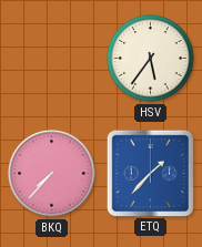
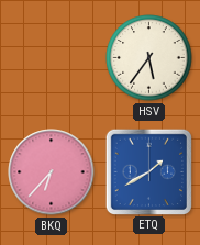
BKQ: 7:37 -> 6:37 (52, 172)
ETQ: 1:37 -> 1:40 (148, 171)
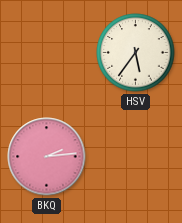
BKQ: 6:37 -> 2:14 (47, 157)
ETQ: 1:40 -> none (148, 171)
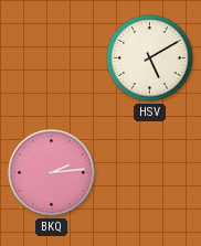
HSV: 5:36 -> 5:10 (150, 58)
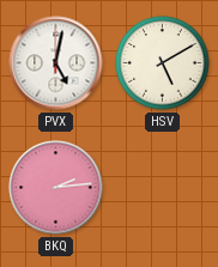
PVX: none -> 5:02 (56, 63)
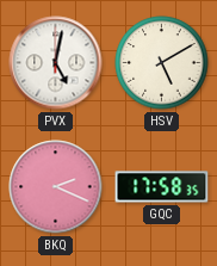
BKQ: 2:14 -> 2:19 (56, 187)
GQC: none -> 17:58 (162, 187)
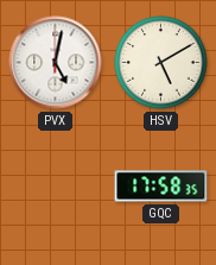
BKQ: 2:19 -> none (56, 187)
